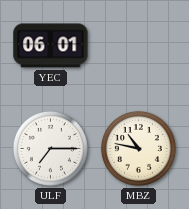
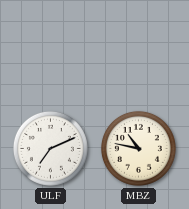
YEC: 06:01 -> none (51, 46)
ULF: 7:15 -> 7:11 (50, 148)
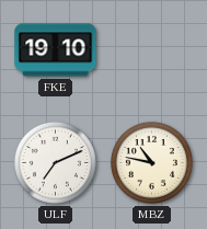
FKE: none -> 19:10 (56, 50)
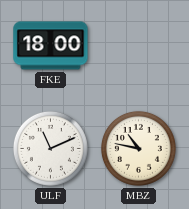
FKE: 19:10 -> 18:00 (51, 46)
ULF: 7:11 -> 11:11 (50, 148)
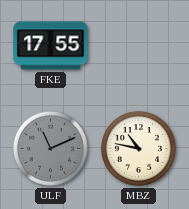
FKE: 18:00 -> 17:55 (51, 46)
ULF dial: white -> grey (50, 148)
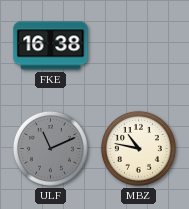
FKE: 17:55 -> 16:38 (51, 46)
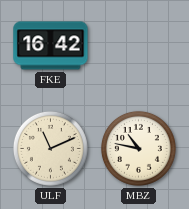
FKE: 16:38 -> 16:42 (51, 46)
ULF dial: grey -> cream (50, 148)
